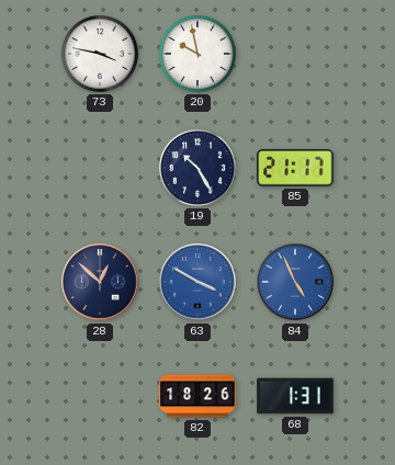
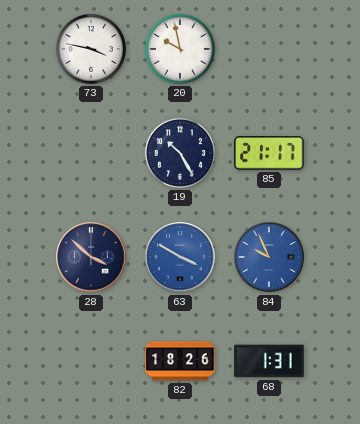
28: 12:52 -> 3:52 (91, 257)
84: 4:56 -> 9:56 (269, 257)
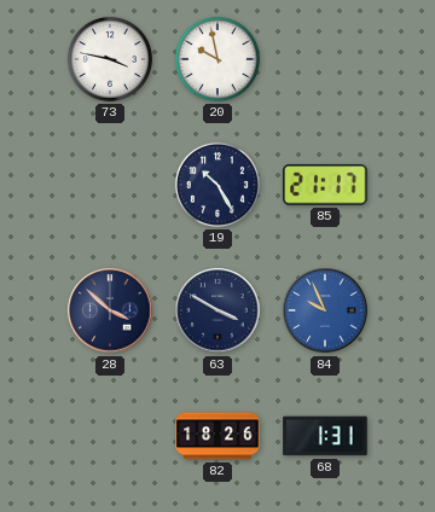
63 dial: blue -> navy (217, 310)
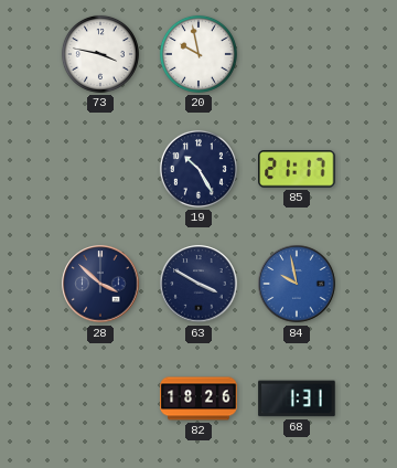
84: 9:56 -> 9:58 (297, 284)
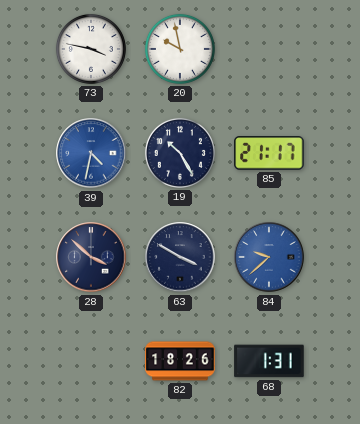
39: none -> 4:32 (91, 153)
84: 9:58 -> 9:38 (269, 257)
